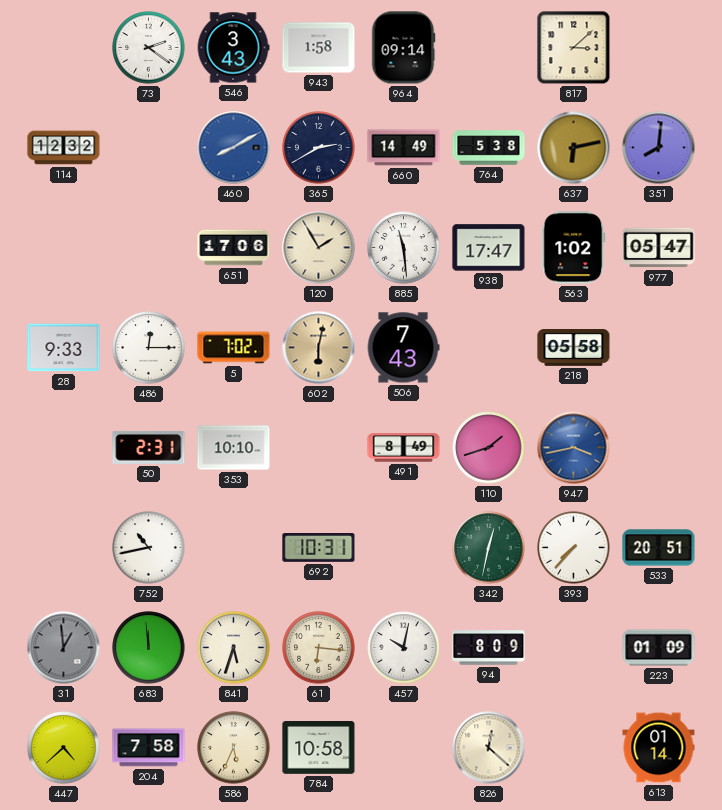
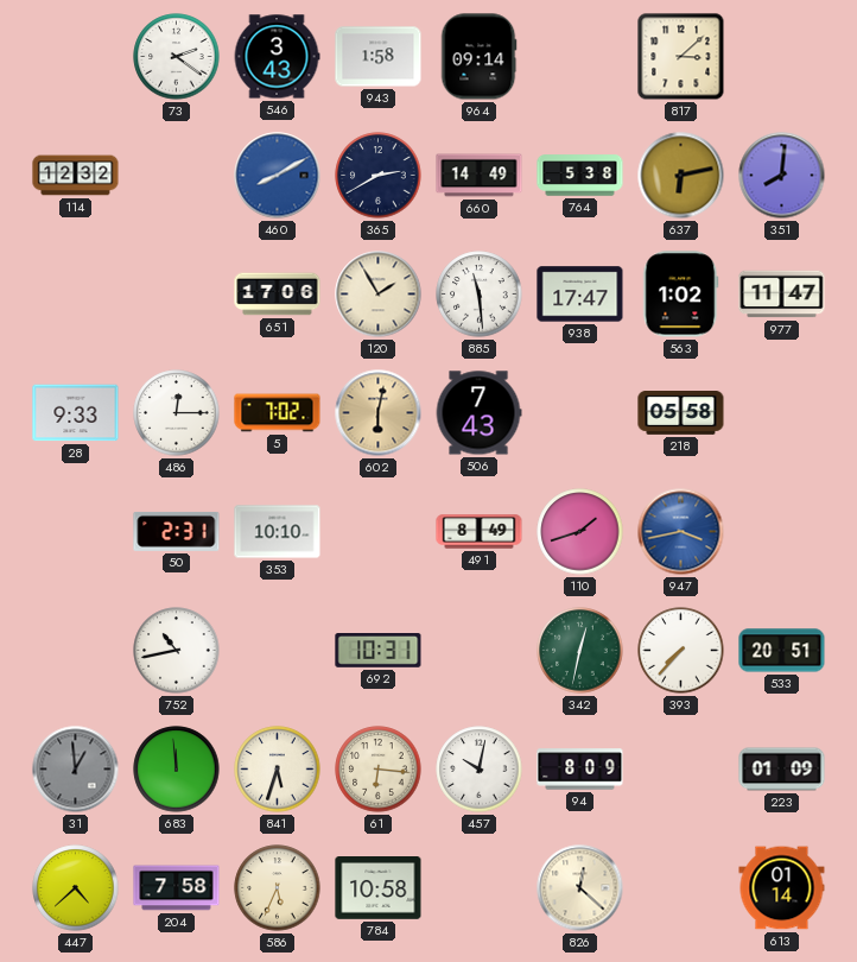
977: 05:47 -> 11:47 (782, 295)
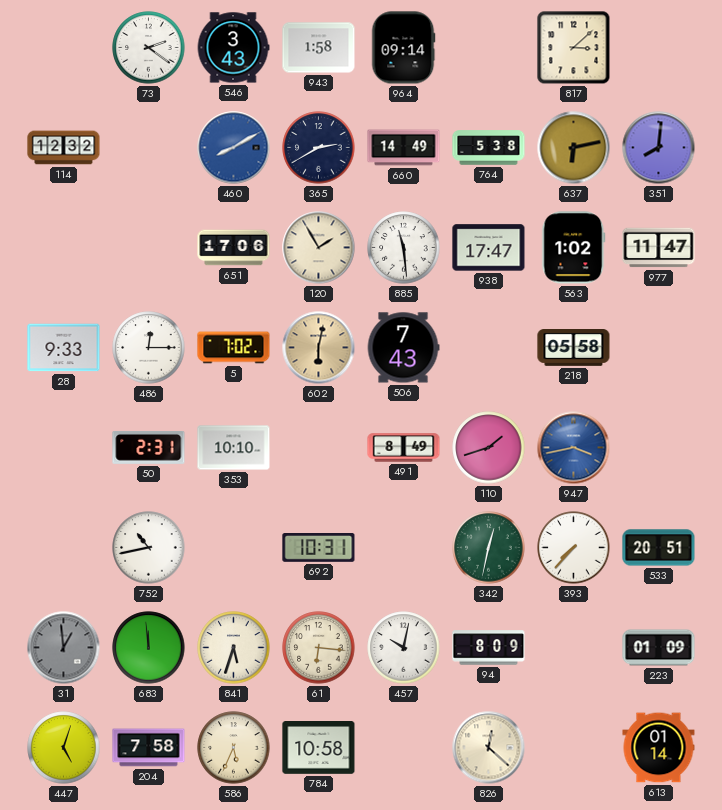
447: 4:38 -> 5:03 (64, 748)
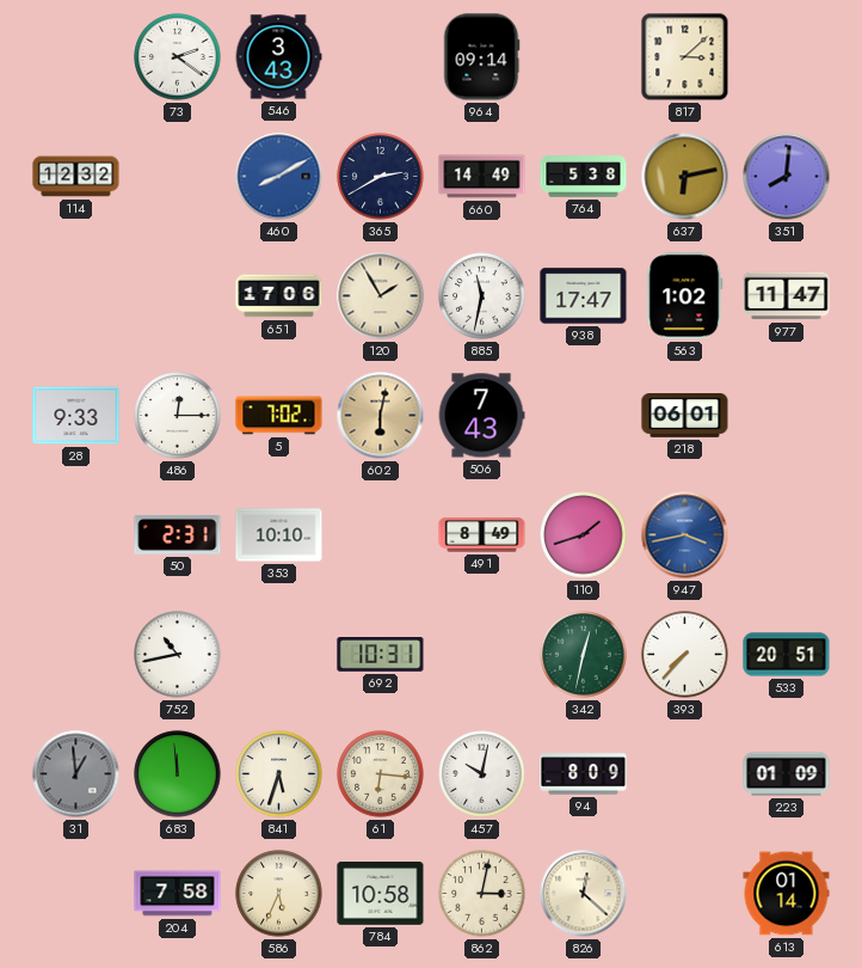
943: 1:58 -> none (319, 48)
885: 11:29 -> 11:32 (482, 296)
218: 05:58 -> 06:01 (685, 416)
447: 5:03 -> none (64, 748)
862: none -> 3:02 (482, 894)
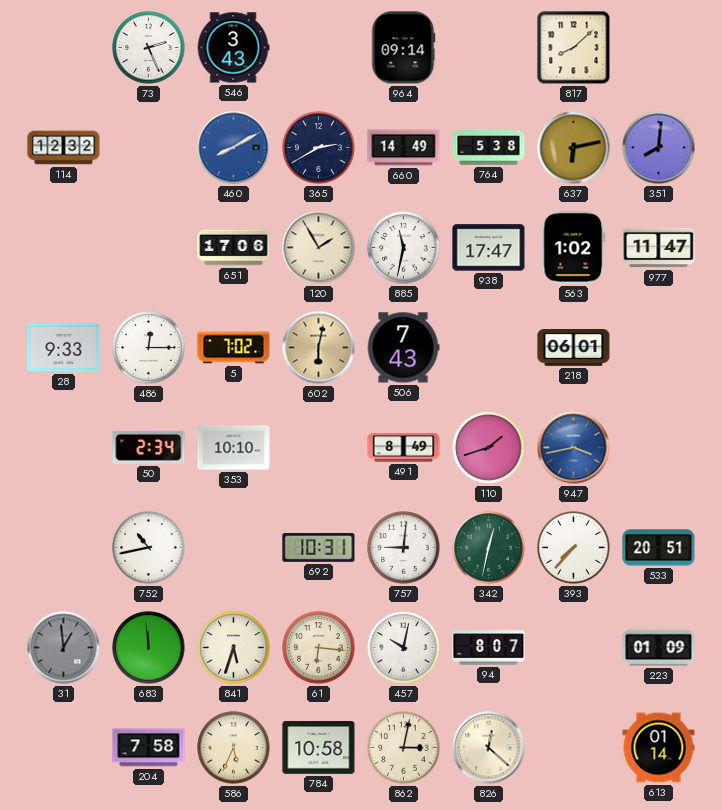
73: 2:21 -> 2:26 (149, 48)
817: 3:08 -> 8:08 (574, 48)
50: 2:31 -> 2:34 (149, 447)
757: none -> 9:01 (404, 548)
94: 8:09 -> 8:07 (489, 648)
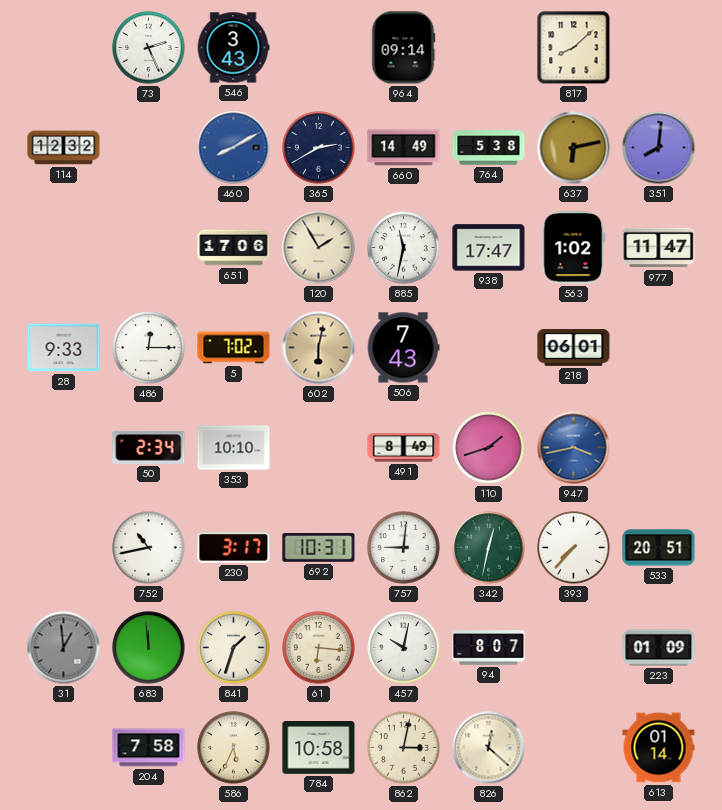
230: none -> 3:17 (234, 548)
841: 5:33 -> 1:33 (234, 648)
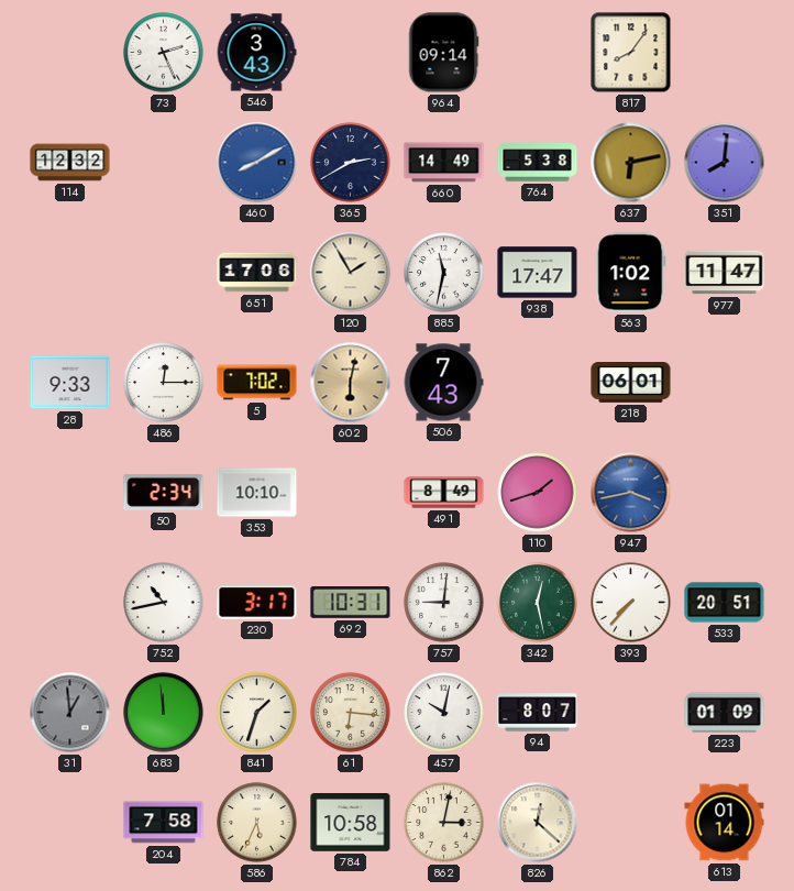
817: 8:08 -> 8:06 (631, 53)
342: 12:32 -> 12:28 (538, 603)
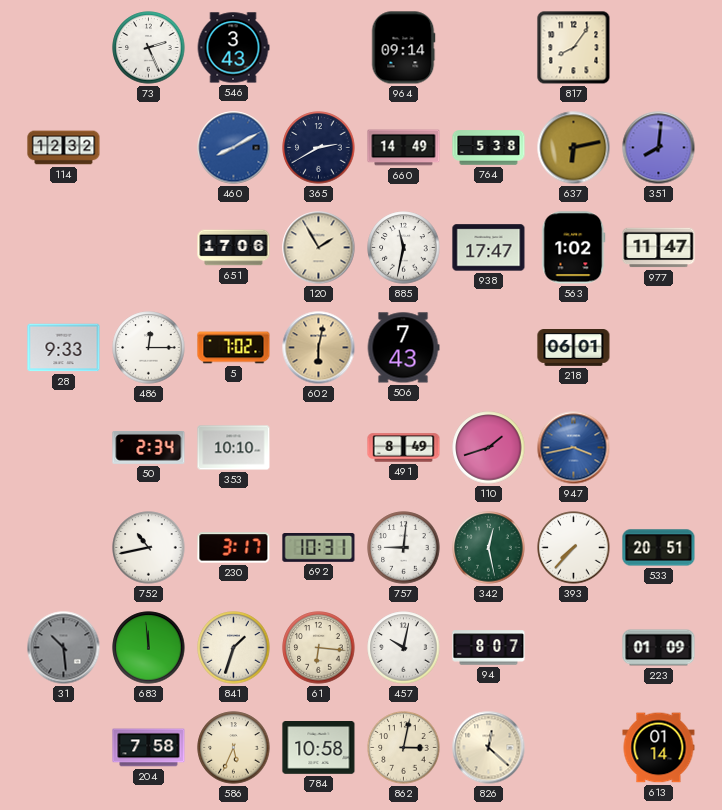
31: 12:59 -> 10:29 (64, 648)
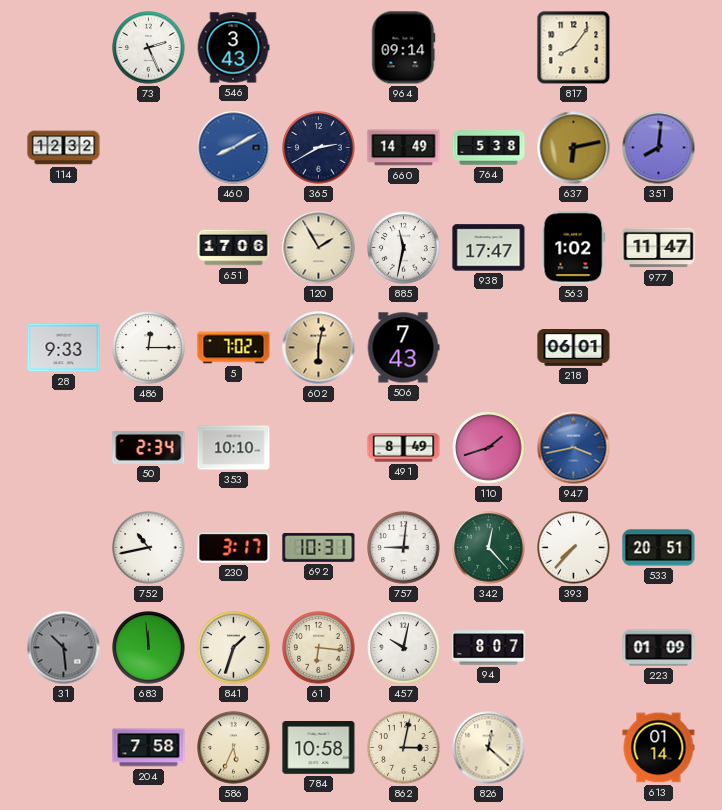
342: 12:28 -> 12:23 (489, 548)
